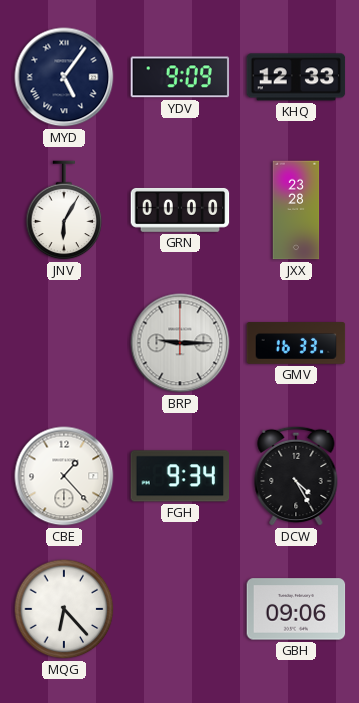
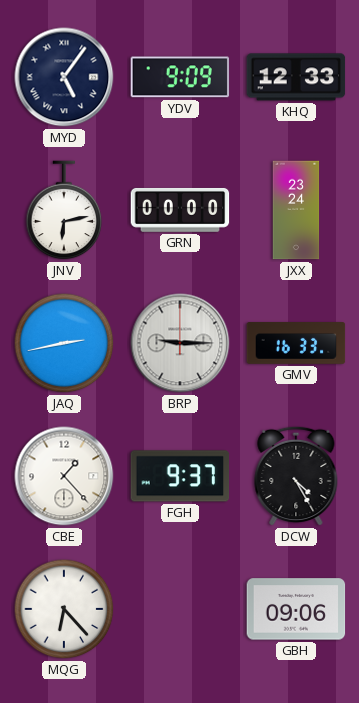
JNV: 6:05 -> 6:13 (64, 210)
JXX: 23:28 -> 23:24 (296, 210)
JAQ: none -> 2:43 (64, 343)
FGH: 9:34 -> 9:37 (180, 476)
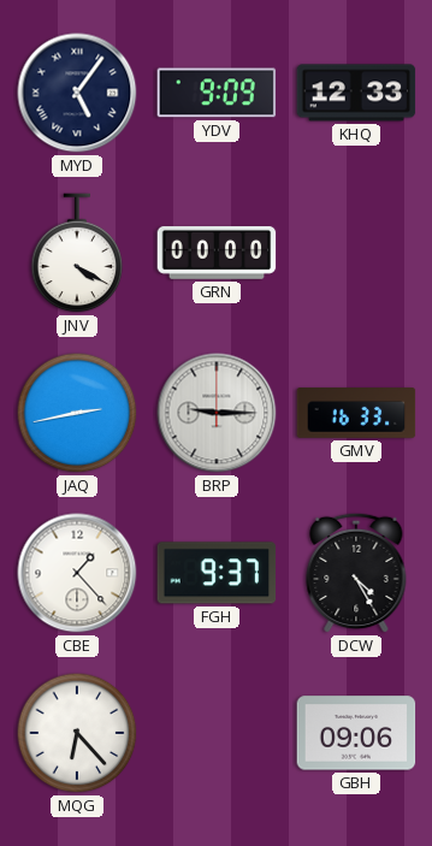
JNV: 6:13 -> 4:20 (77, 253)
JXX: 23:24 -> none (296, 210)
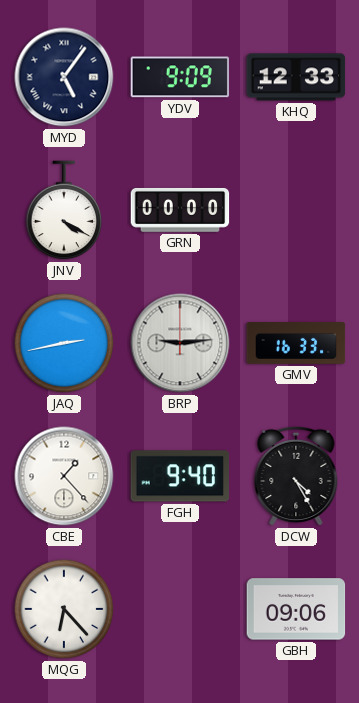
BRP: 9:15 -> 9:14 (180, 343)
FGH: 9:37 -> 9:40 (180, 476)
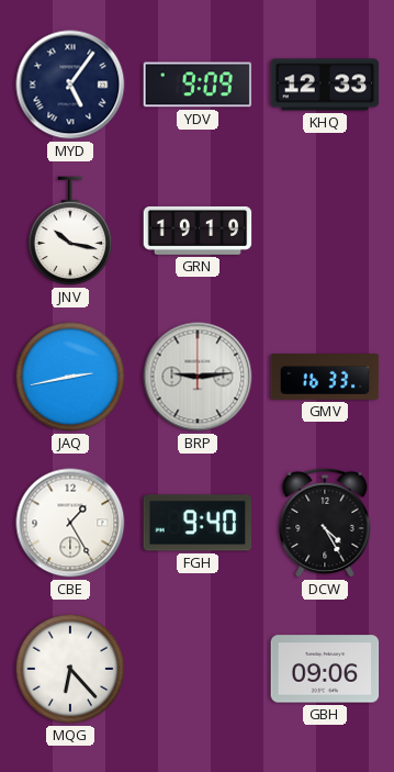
JNV: 4:20 -> 10:17 (70, 231)
GRN: 00:00 -> 19:19 (198, 231)
CBE: 1:23 -> 1:25 (70, 523)
